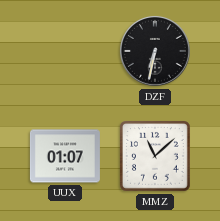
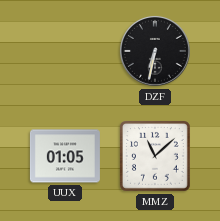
UUX: 01:07 -> 01:05 (65, 156)
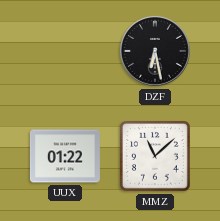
DZF: 6:32 -> 6:28 (155, 51)
UUX: 01:05 -> 01:22 (65, 156)
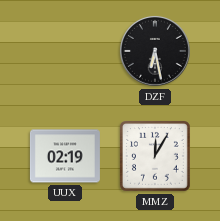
UUX: 01:22 -> 02:19 (65, 156)
MMZ: 11:08 -> 12:05 (156, 157)
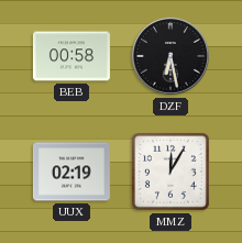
BEB: none -> 00:58 (71, 56)
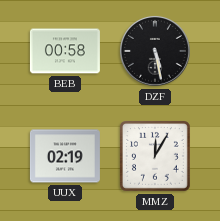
DZF: 6:28 -> 5:28 (155, 51)
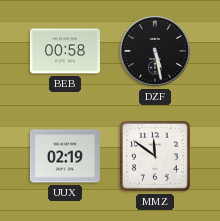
MMZ: 12:05 -> 11:51 (156, 157)
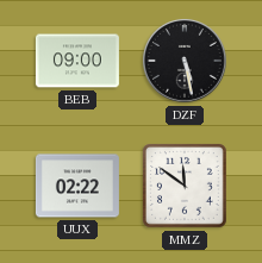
BEB: 00:58 -> 09:00 (77, 61)
UUX: 02:19 -> 02:22 (77, 186)
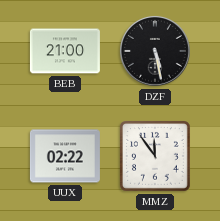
BEB: 09:00 -> 21:00 (65, 51)
MMZ: 11:51 -> 11:54 (156, 157)
